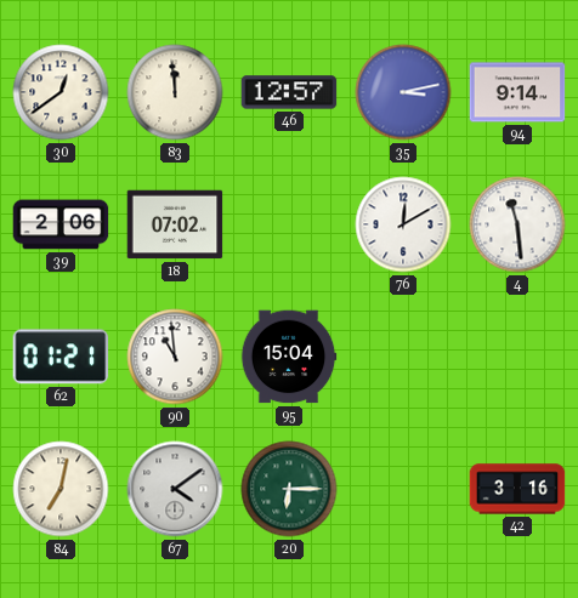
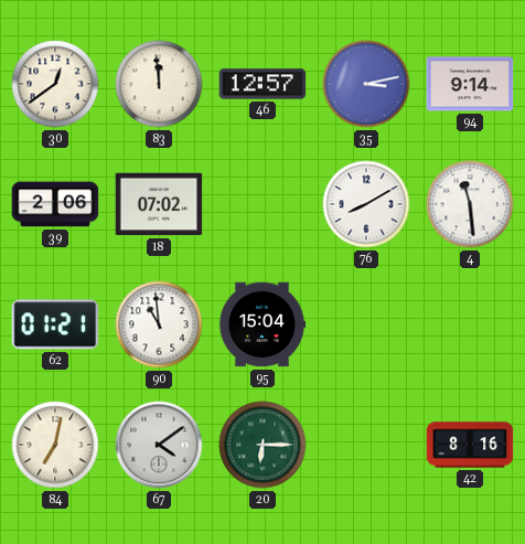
76: 12:10 -> 8:10 (366, 204)
42: 3:16 -> 8:16 (470, 445)
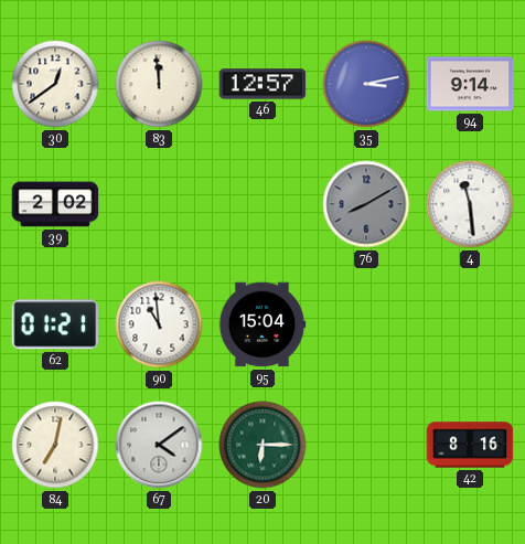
39: 2:06 -> 2:02 (55, 204)
18: 07:02 -> none (159, 204)
76 dial: white -> grey (366, 204)
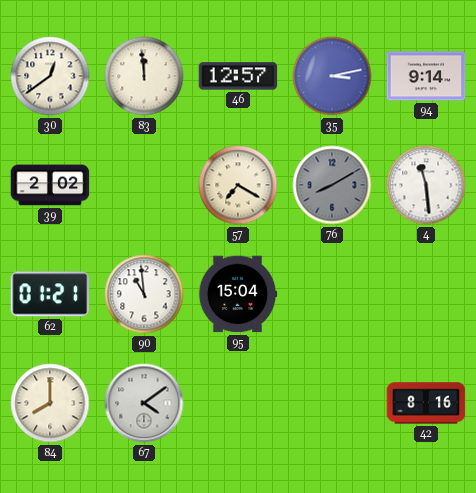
57: none -> 7:20 (238, 185)
84: 7:02 -> 8:00 (50, 403)
20: 6:15 -> none (262, 445)
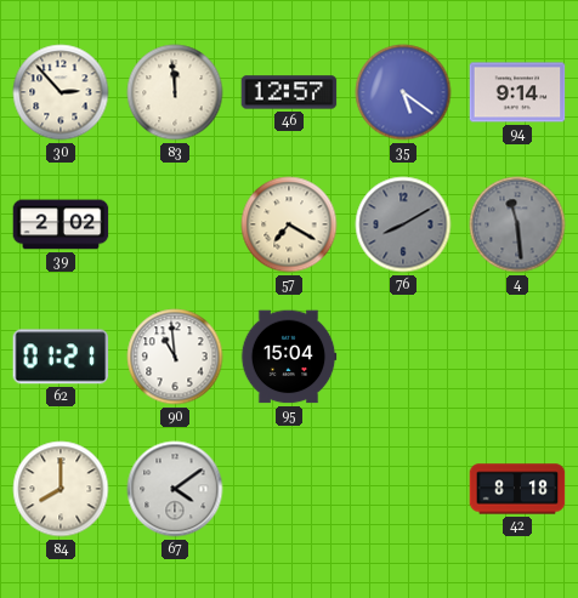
30: 12:39 -> 2:53 (61, 92)
35: 3:13 -> 5:21 (403, 92)
4 dial: white -> grey (517, 224)
42: 8:16 -> 8:18 (517, 489)
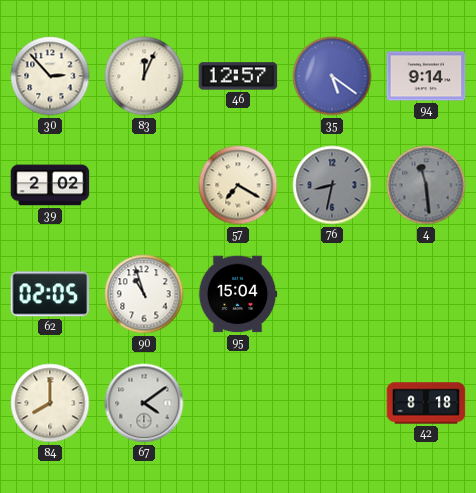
83: 11:59 -> 12:04 (144, 76)
76: 8:10 -> 8:32 (332, 185)
62: 01:21 -> 02:05 (50, 294)
90: 10:59 -> 10:57 (144, 294)
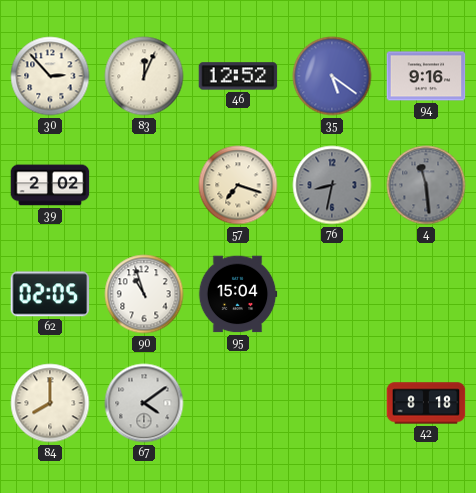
46: 12:57 -> 12:52 (238, 76)
94: 9:14 -> 9:16 (426, 76)
57: 7:20 -> 7:18 (238, 185)
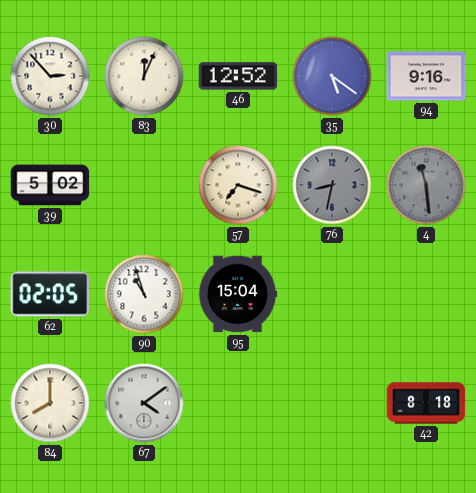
39: 2:02 -> 5:02 (50, 185)
